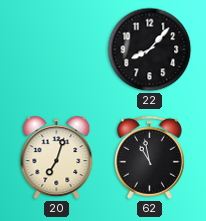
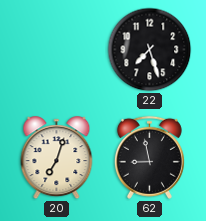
22: 8:07 -> 7:27 (150, 50)
62: 10:58 -> 8:58 (149, 157)
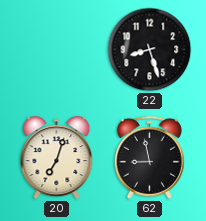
22: 7:27 -> 8:27 (150, 50)
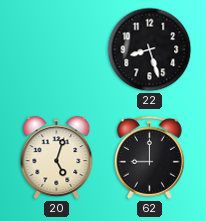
20: 7:03 -> 5:03 (57, 158)
62: 8:58 -> 9:00 (149, 157)
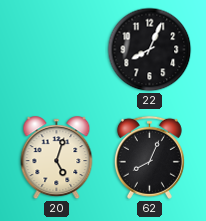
22: 8:27 -> 8:04 (150, 50)
62: 9:00 -> 8:04 (149, 157)
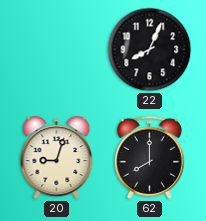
20: 5:03 -> 9:03 (57, 158)
62: 8:04 -> 8:00 (149, 157)
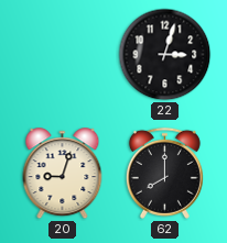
22: 8:04 -> 3:03 (165, 55)
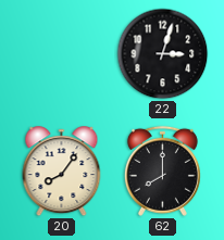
20: 9:03 -> 8:06 (62, 172)
